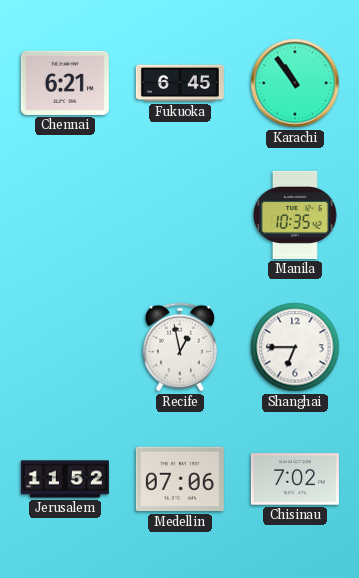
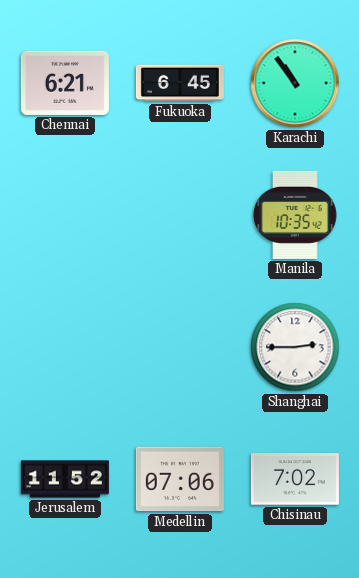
Recife: 12:58 -> none (180, 347)
Shanghai: 6:45 -> 2:45 (295, 347)
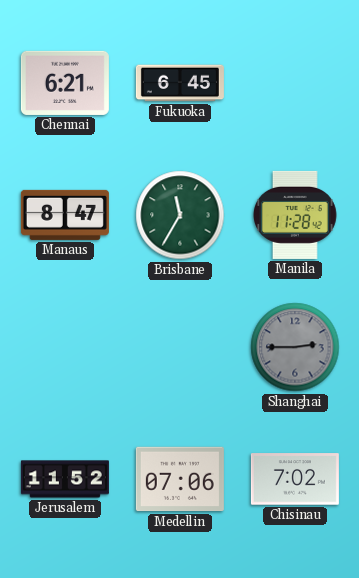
Karachi: 10:54 -> none (295, 83)
Manaus: none -> 8:47 (65, 215)
Brisbane: none -> 11:35 (180, 215)
Manila: 10:35 -> 11:28 (296, 215)
Shanghai dial: white -> grey (295, 347)
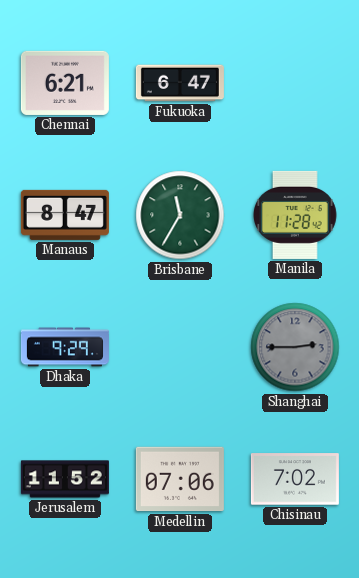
Fukuoka: 6:45 -> 6:47 (180, 83)
Dhaka: none -> 9:29 (65, 347)
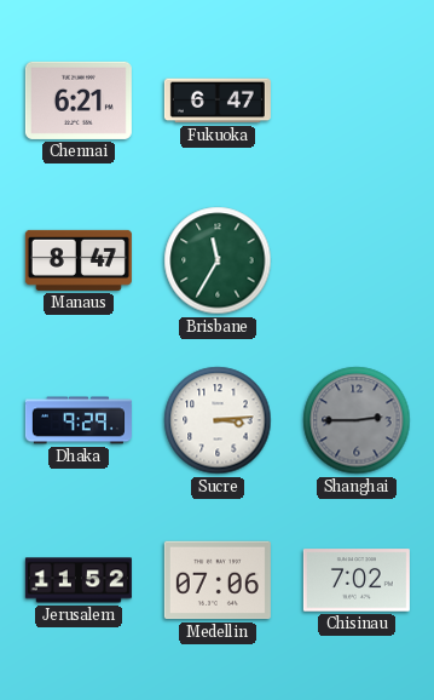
Manila: 11:28 -> none (296, 215)
Sucre: none -> 3:14 (218, 420)
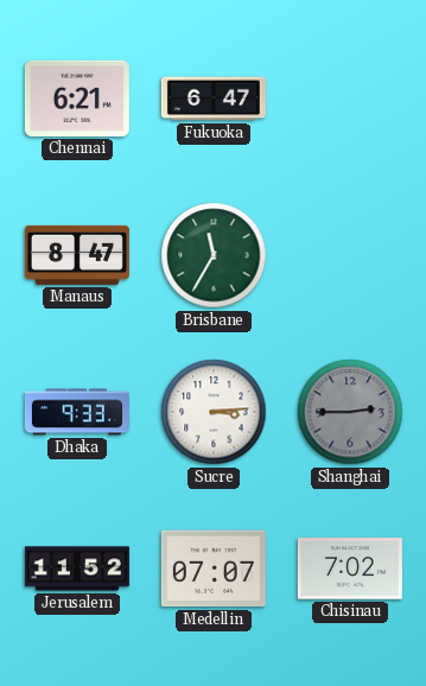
Dhaka: 9:29 -> 9:33 (77, 412)
Medellin: 07:06 -> 07:07 (214, 569)
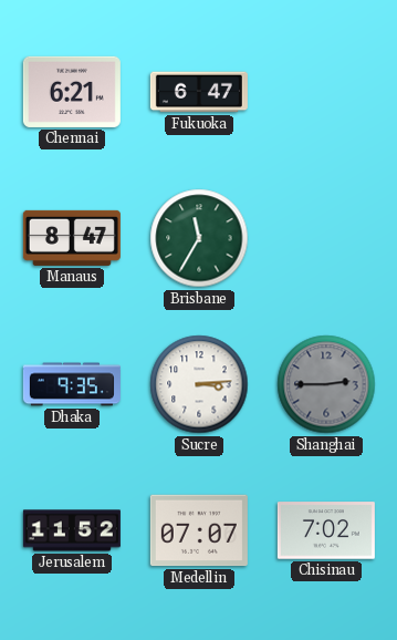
Dhaka: 9:33 -> 9:35 (72, 384)
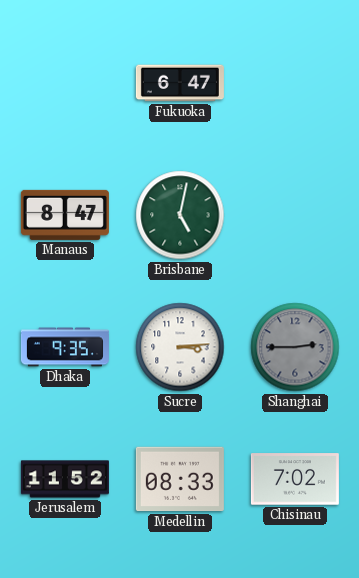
Chennai: 6:21 -> none (72, 92)
Brisbane: 11:35 -> 5:02 (180, 215)
Medellin: 07:07 -> 08:33 (180, 479)
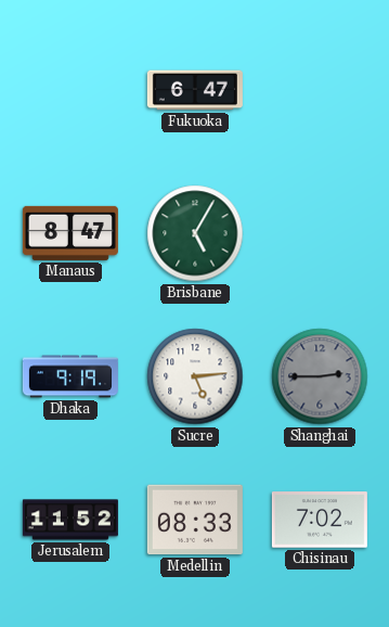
Brisbane: 5:02 -> 5:05 (195, 233)
Dhaka: 9:35 -> 9:19 (70, 376)
Sucre: 3:14 -> 5:14 (195, 376)
